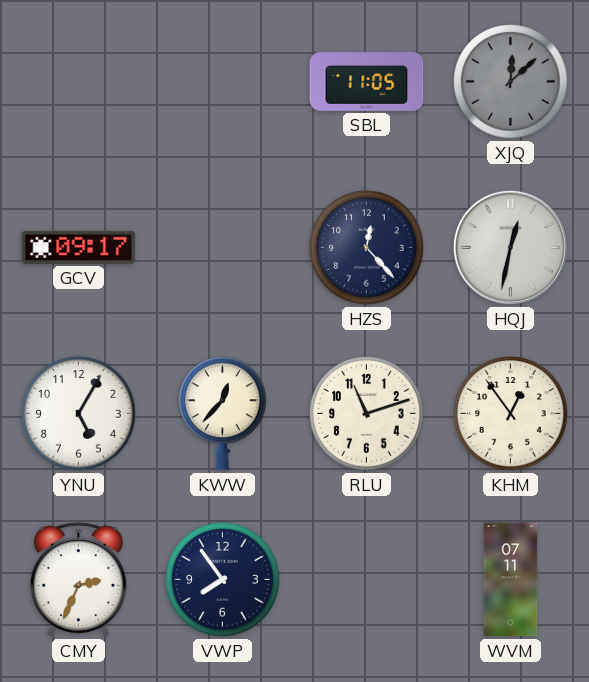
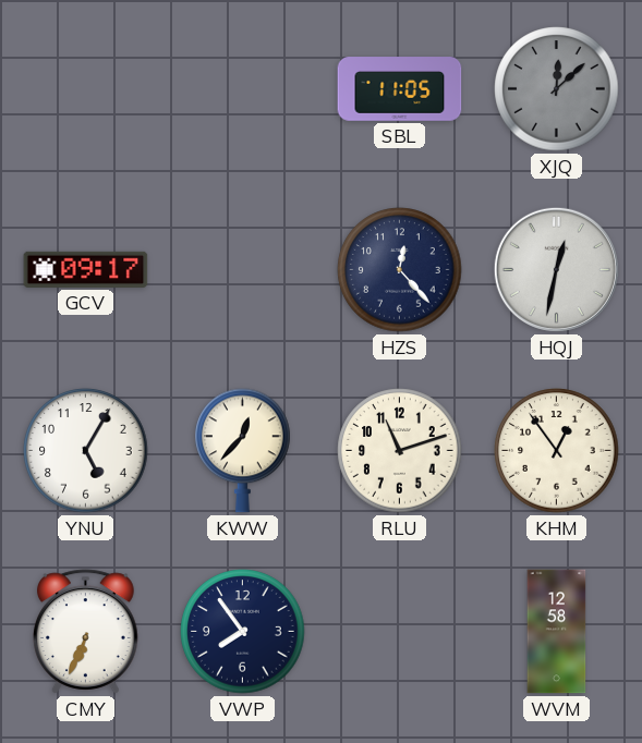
CMY: 2:34 -> 6:34 (86, 632)
WVM: 07:11 -> 12:58 (557, 632)
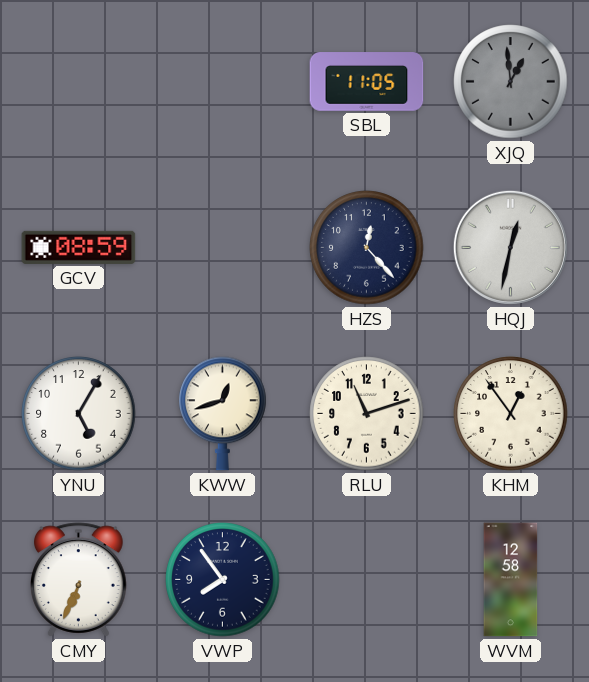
XJQ: 12:08 -> 12:59 (511, 82)
GCV: 09:17 -> 08:59 (79, 247)
KWW: 12:37 -> 12:42 (223, 414)
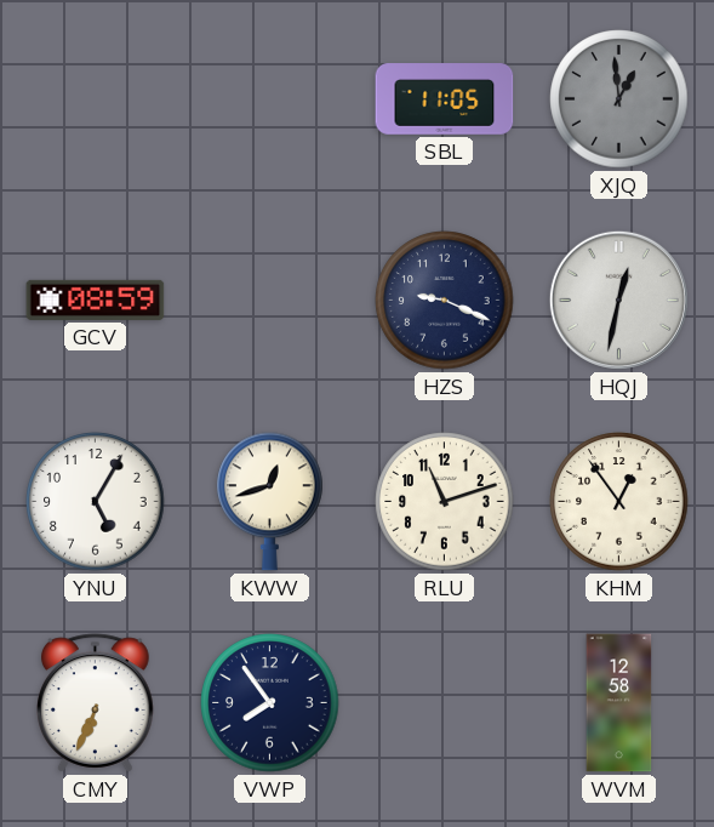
HZS: 12:23 -> 9:19 (445, 301)
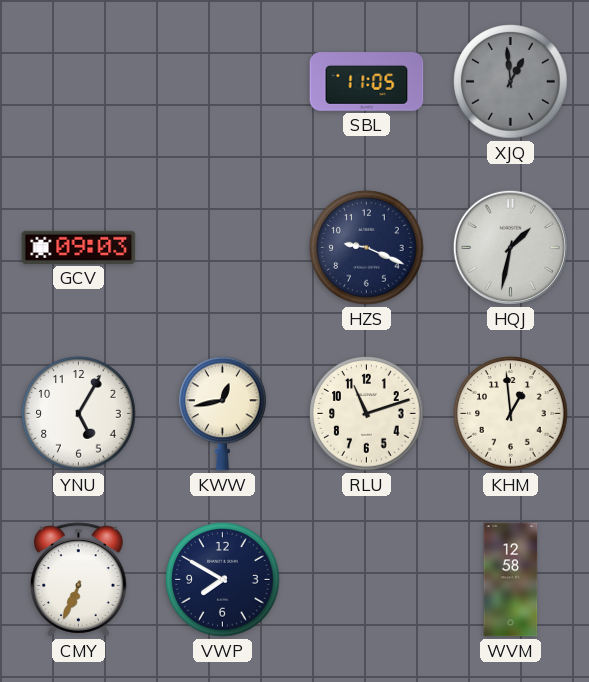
GCV: 08:59 -> 09:03 (79, 247)
HQJ: 12:32 -> 1:32 (510, 247)
KWW: 12:42 -> 12:43 (223, 414)
KHM: 12:54 -> 12:59 (511, 414)
VWP: 7:54 -> 7:50 (223, 580)
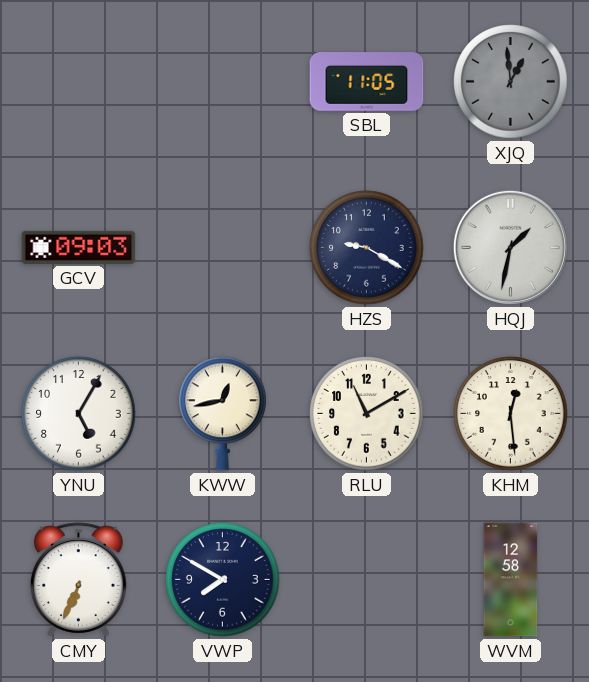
HZS: 9:19 -> 9:20 (367, 248)
RLU: 11:12 -> 11:10 (367, 414)
KHM: 12:59 -> 12:29 (511, 414)
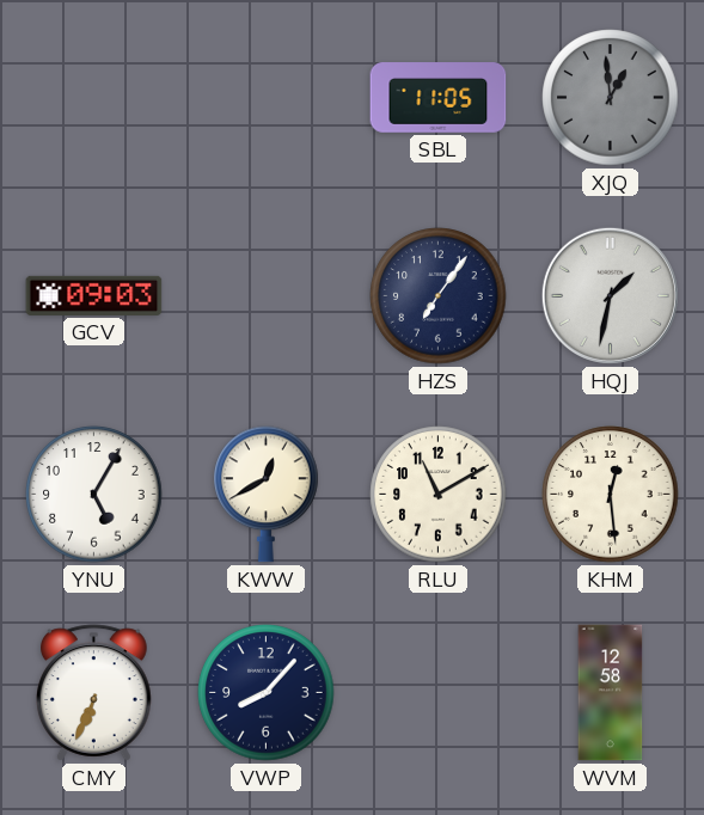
HZS: 9:20 -> 7:06 (439, 296)
KWW: 12:43 -> 12:40 (267, 495)
VWP: 7:50 -> 8:07 (267, 693)
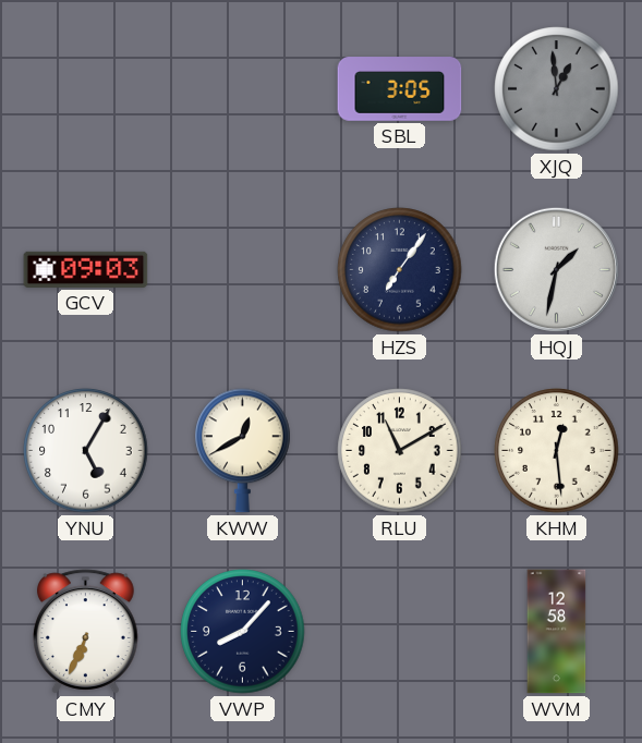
SBL: 11:05 -> 3:05 (400, 89)
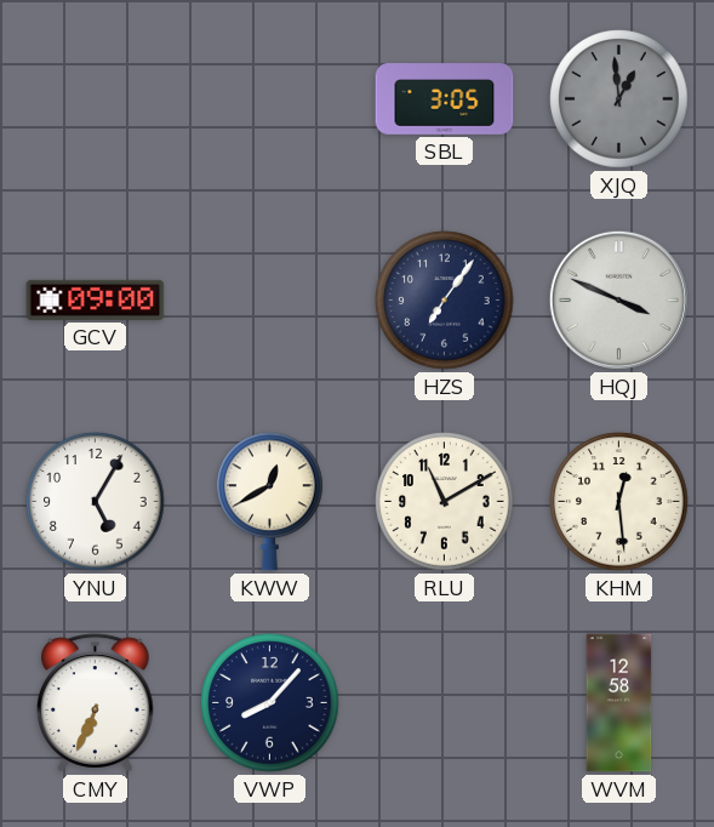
GCV: 09:03 -> 09:00 (96, 300)
HQJ: 1:32 -> 3:49 (618, 300)
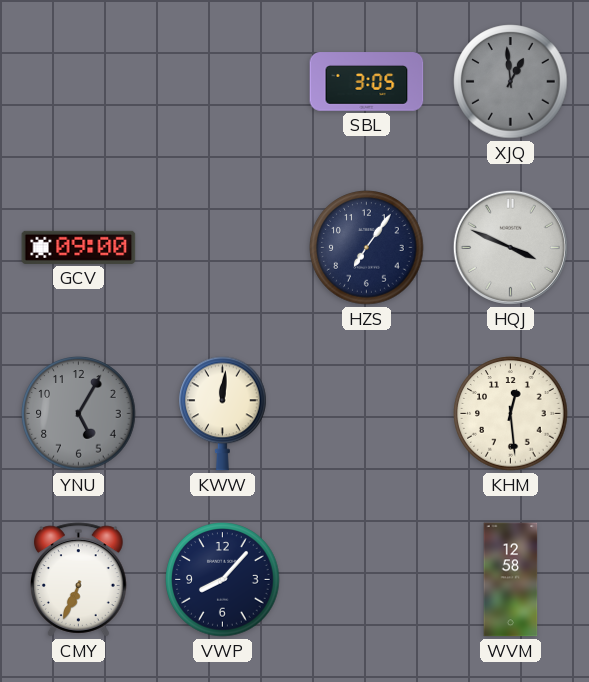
YNU dial: white -> grey (79, 414)
KWW: 12:40 -> 12:01 (223, 414)
RLU: 11:10 -> none (445, 502)
